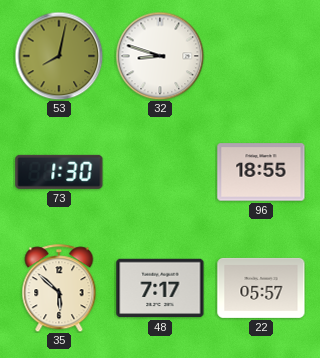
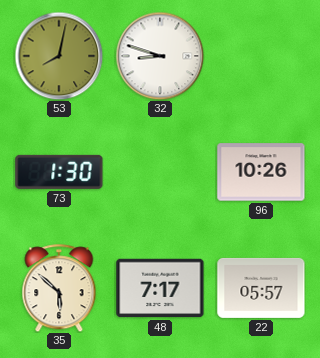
96: 18:55 -> 10:26 (261, 172)
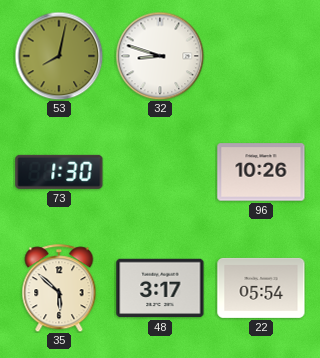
48: 7:17 -> 3:17 (160, 288)
22: 05:57 -> 05:54 (261, 288)
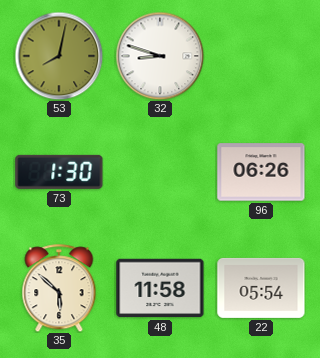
96: 10:26 -> 06:26 (261, 172)
48: 3:17 -> 11:58 (160, 288)
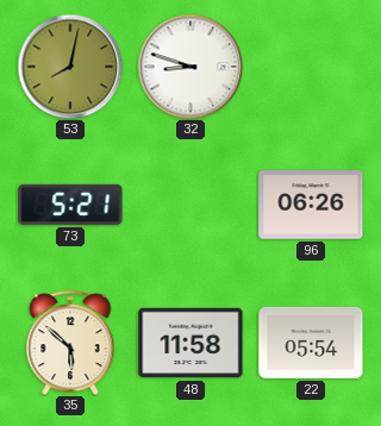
73: 1:30 -> 5:21 (70, 205)
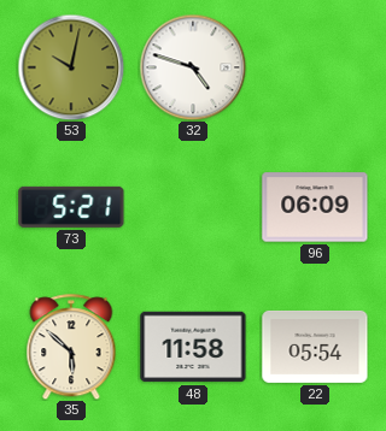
53: 8:02 -> 10:02 (71, 67)
32: 8:48 -> 4:48 (193, 67)
96: 06:26 -> 06:09 (315, 207)
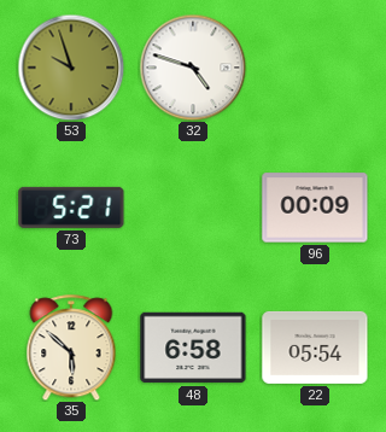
53: 10:02 -> 9:57 (71, 68)
96: 06:09 -> 00:09 (315, 208)
48: 11:58 -> 6:58 (193, 348)
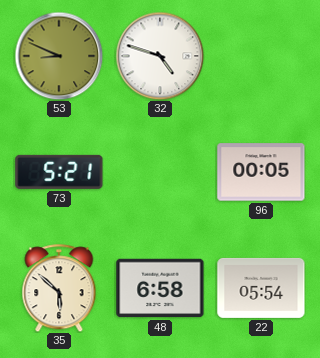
53: 9:57 -> 8:49 (59, 56)
96: 00:09 -> 00:05 (261, 172)
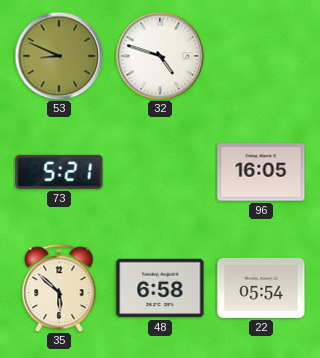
96: 00:05 -> 16:05 (261, 172)
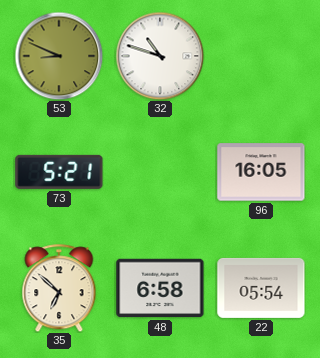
32: 4:48 -> 10:48 (160, 56)
35: 5:52 -> 6:52 (59, 288)
